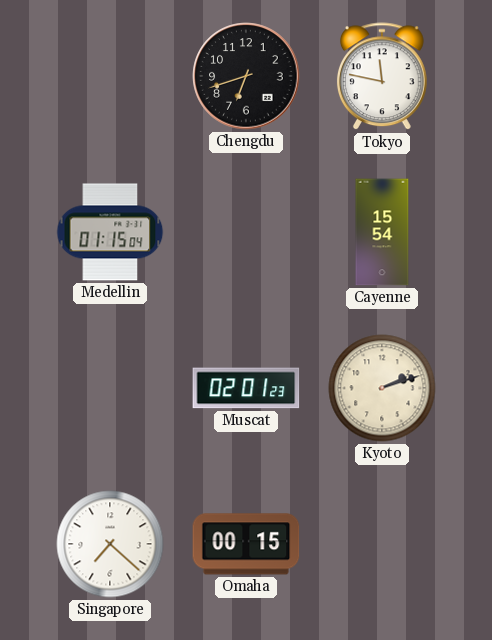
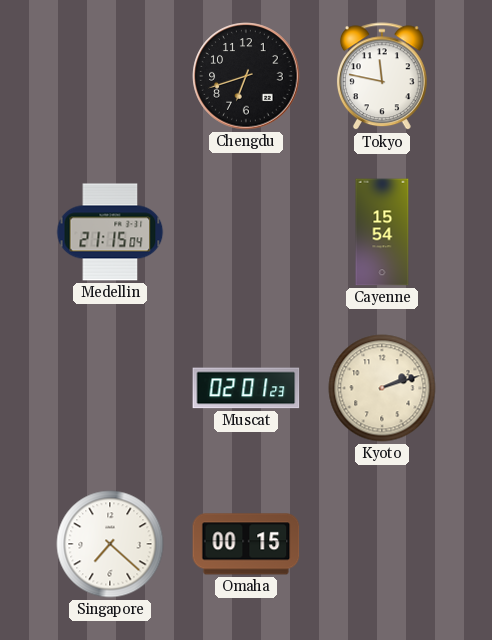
Medellin: 01:15 -> 21:15 (110, 232)
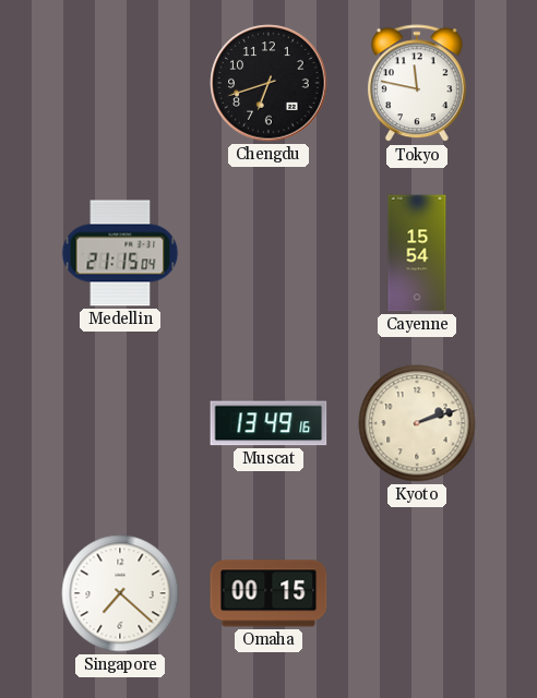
Muscat: 02:01 -> 13:49 (268, 423)
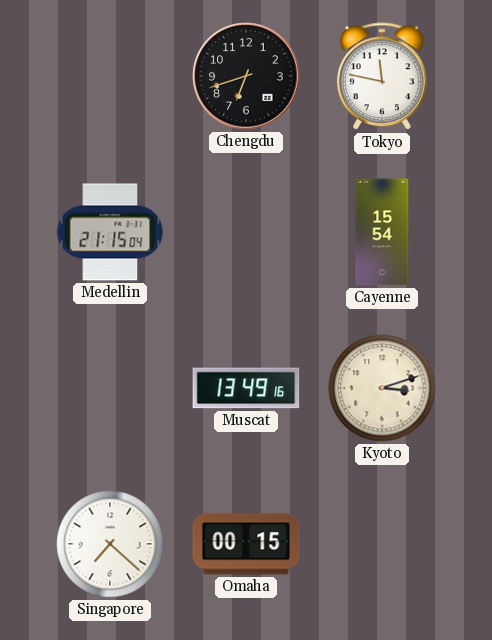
Kyoto: 2:12 -> 3:12 (382, 388)
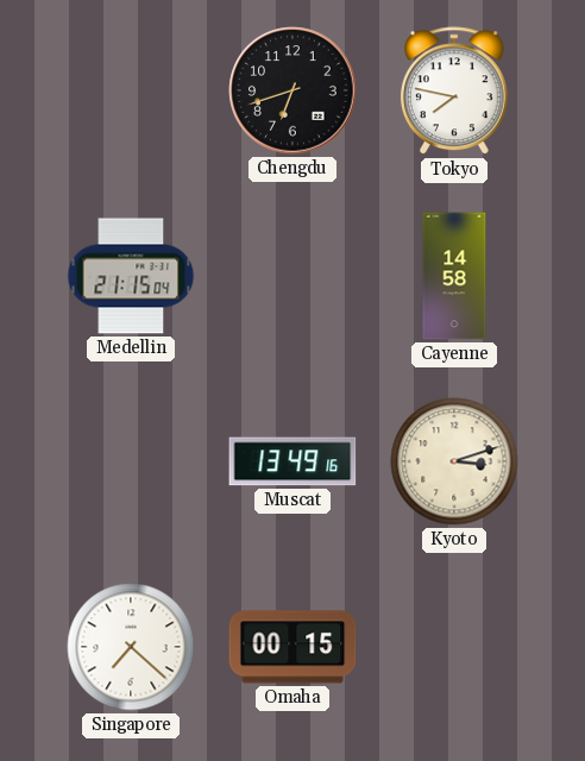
Tokyo: 11:47 -> 7:47 (454, 92)
Cayenne: 15:54 -> 14:58 (454, 276)
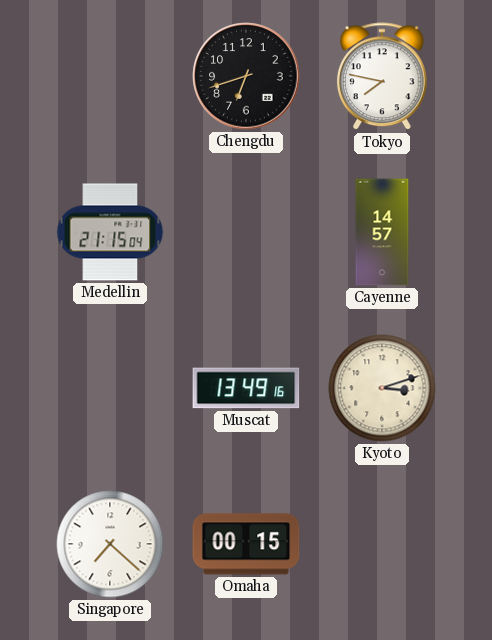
Cayenne: 14:58 -> 14:57 (382, 232)
